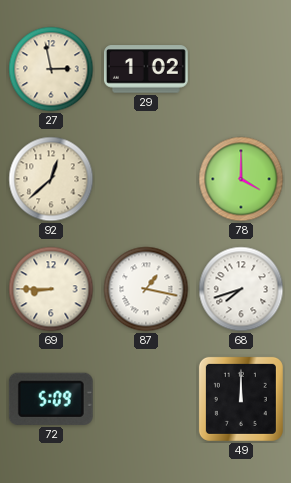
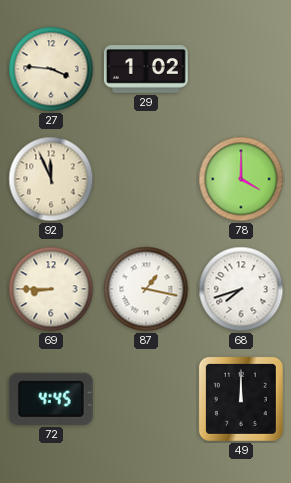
27: 2:58 -> 3:46 (51, 69)
92: 12:38 -> 11:56 (51, 179)
72: 5:09 -> 4:45 (51, 399)
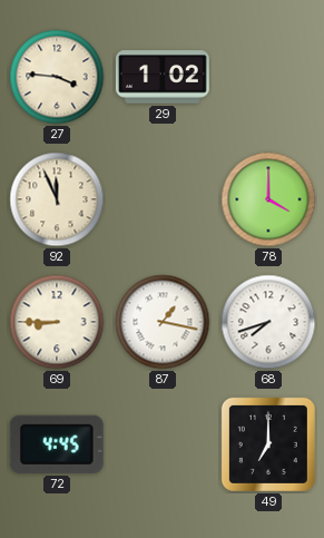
49: 12:00 -> 7:00 (268, 444)
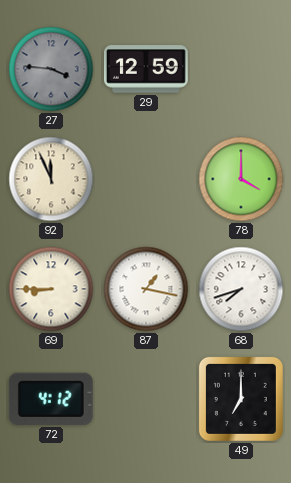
27 dial: cream -> grey (51, 69)
29: 1:02 -> 12:59 (146, 69)
72: 4:45 -> 4:12 (51, 399)
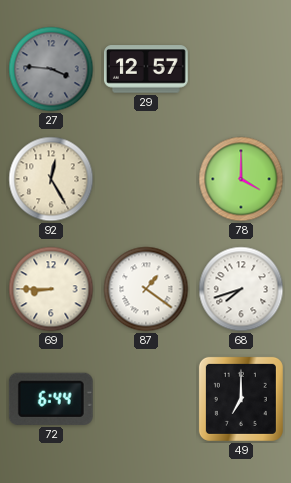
29: 12:59 -> 12:57 (146, 69)
92: 11:56 -> 12:25 (51, 179)
87: 1:17 -> 1:21 (146, 289)
72: 4:12 -> 6:44 (51, 399)
